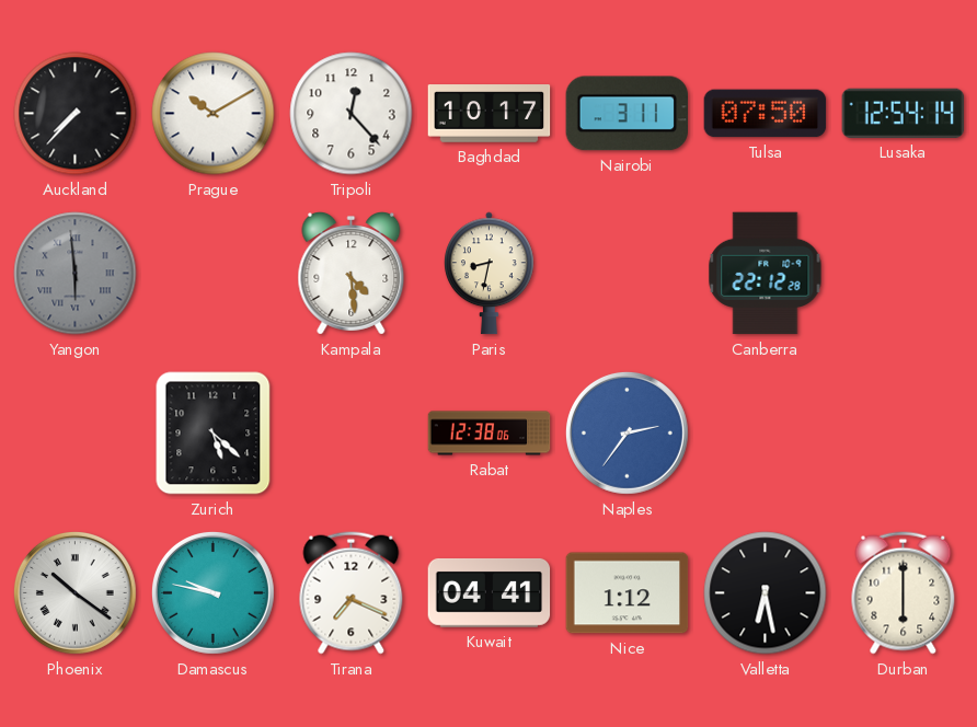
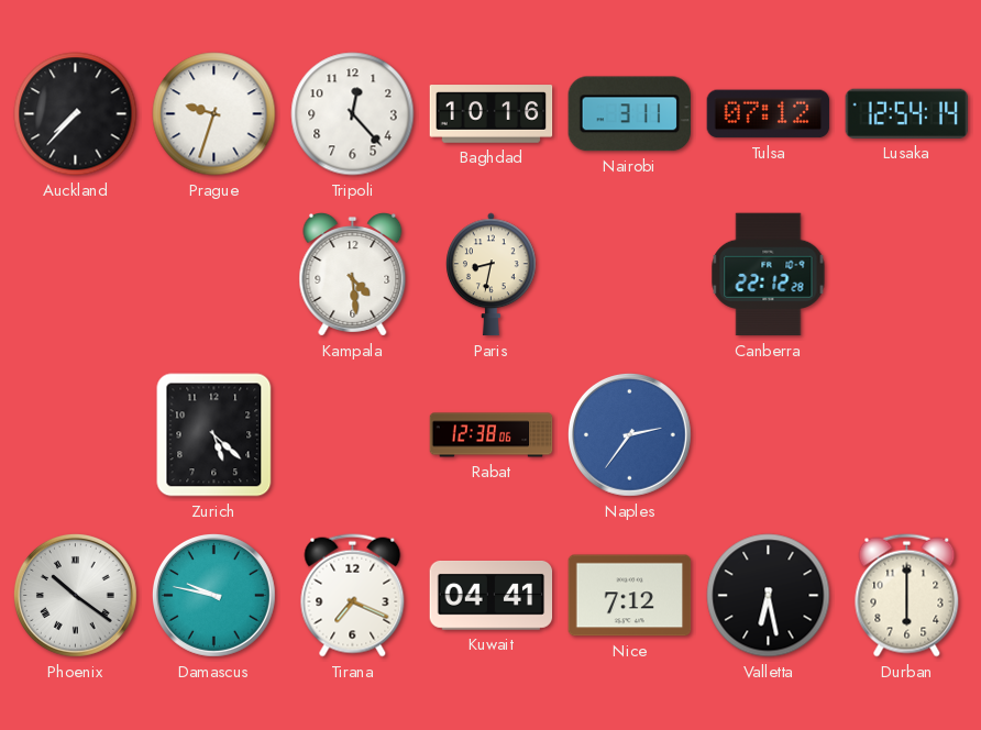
Prague: 10:10 -> 9:33 (214, 114)
Baghdad: 10:17 -> 10:16 (492, 114)
Tulsa: 07:50 -> 07:12 (769, 114)
Yangon: 5:59 -> none (76, 274)
Nice: 1:12 -> 7:12 (630, 596)
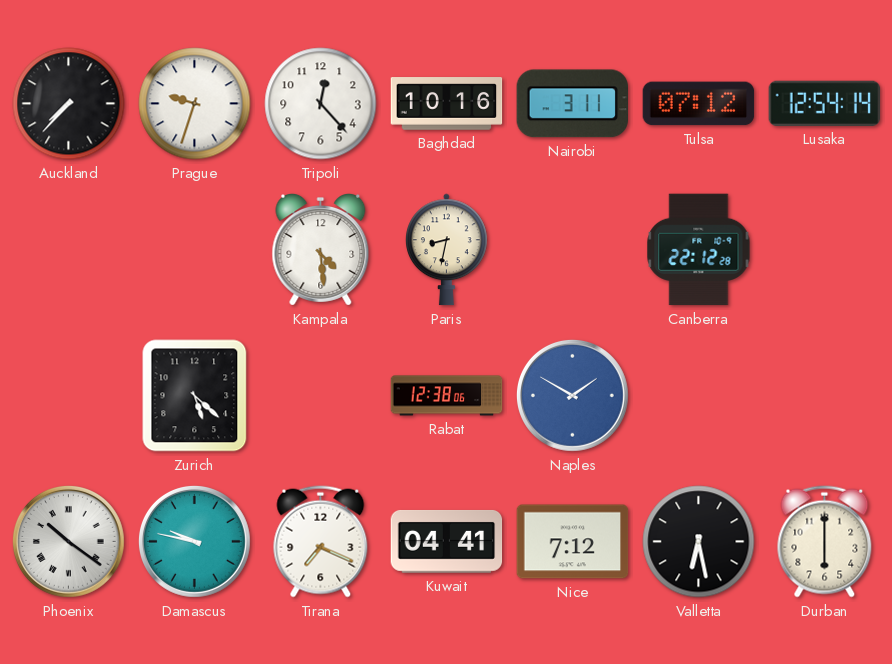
Naples: 2:36 -> 1:50 (572, 395)
